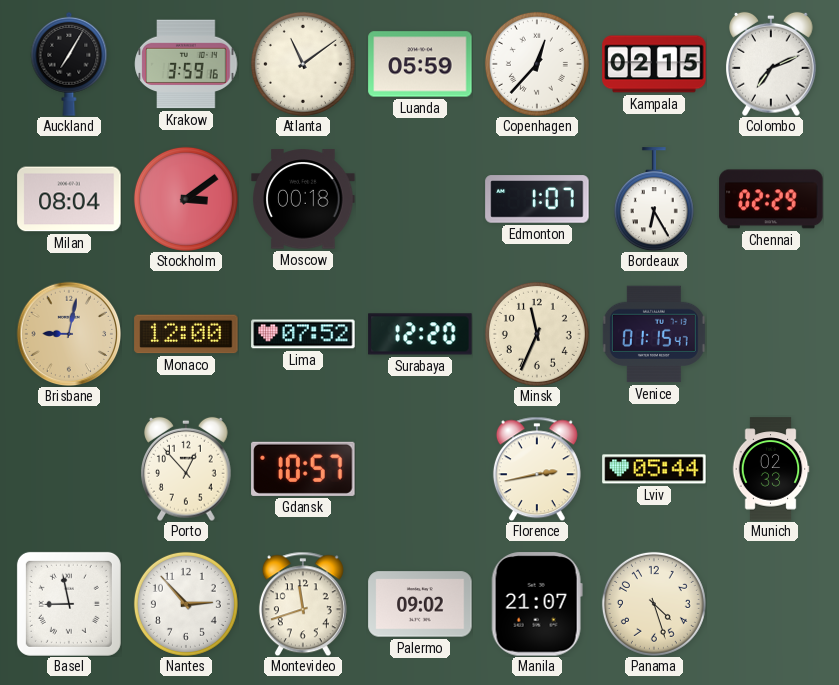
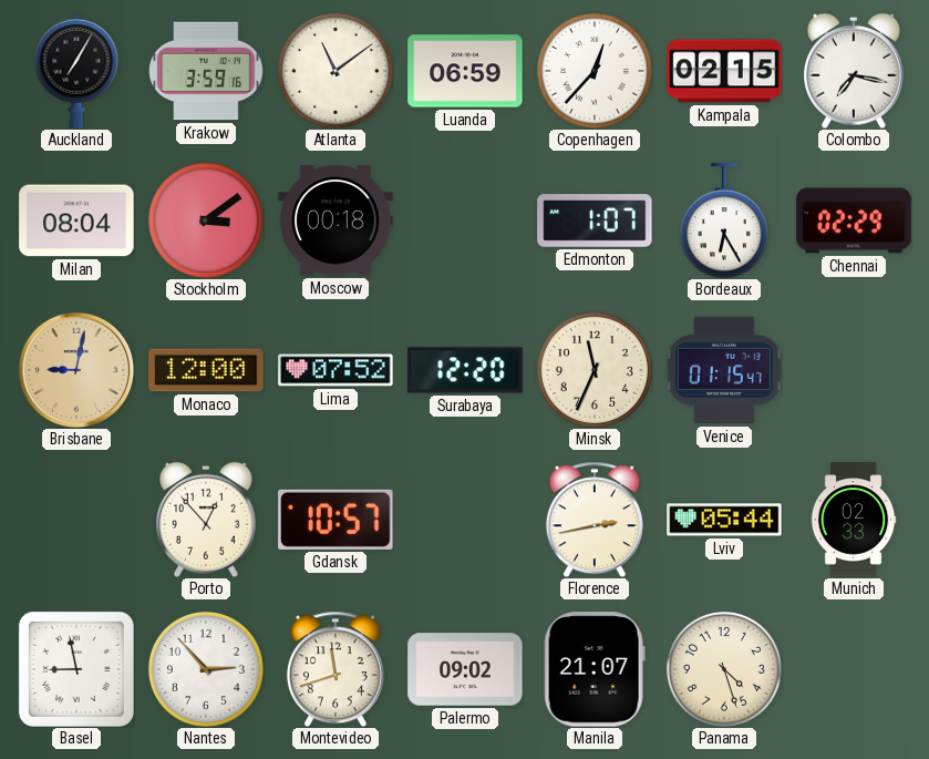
Luanda: 05:59 -> 06:59 (465, 71)
Colombo: 7:11 -> 7:17 (855, 71)
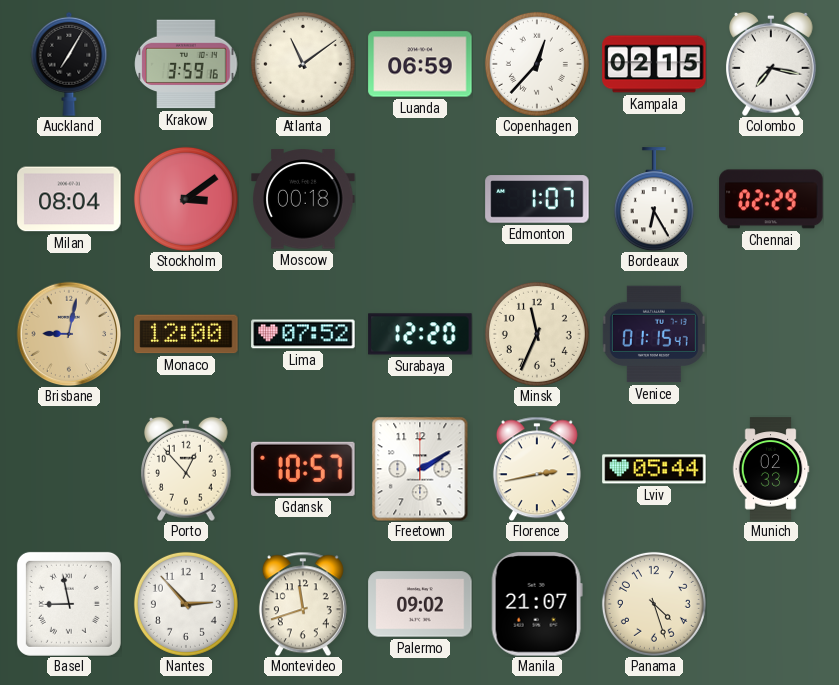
Freetown: none -> 2:10 (420, 469)
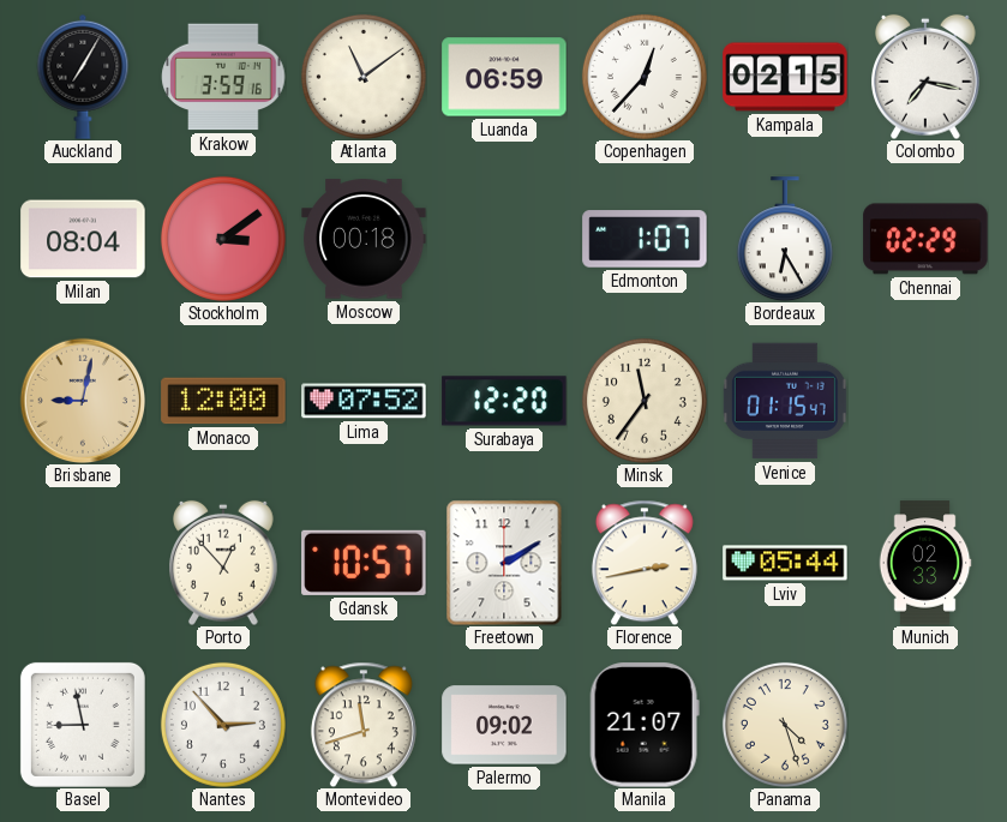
Minsk: 11:34 -> 11:36 (645, 401)
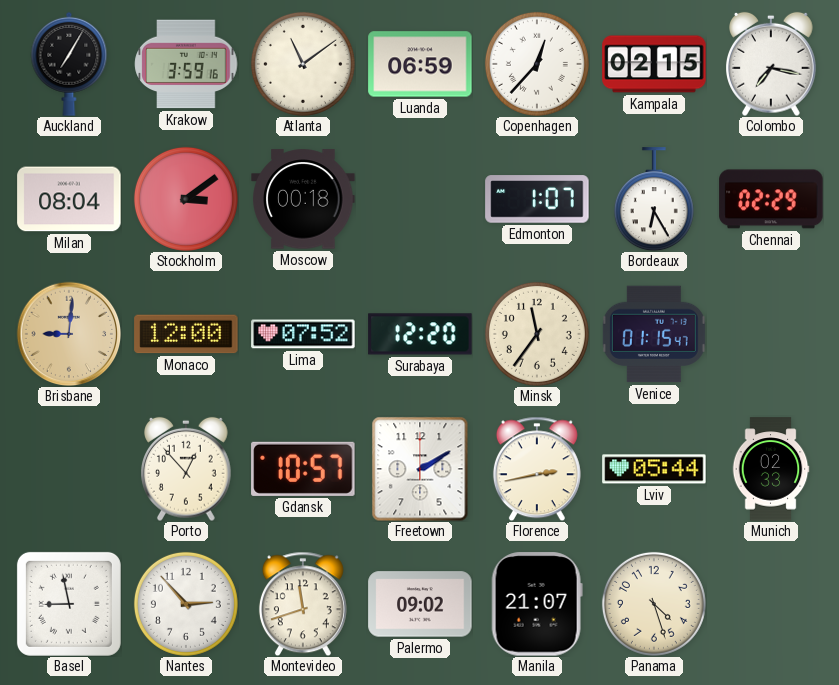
Brisbane: 9:02 -> 9:01 (69, 334)
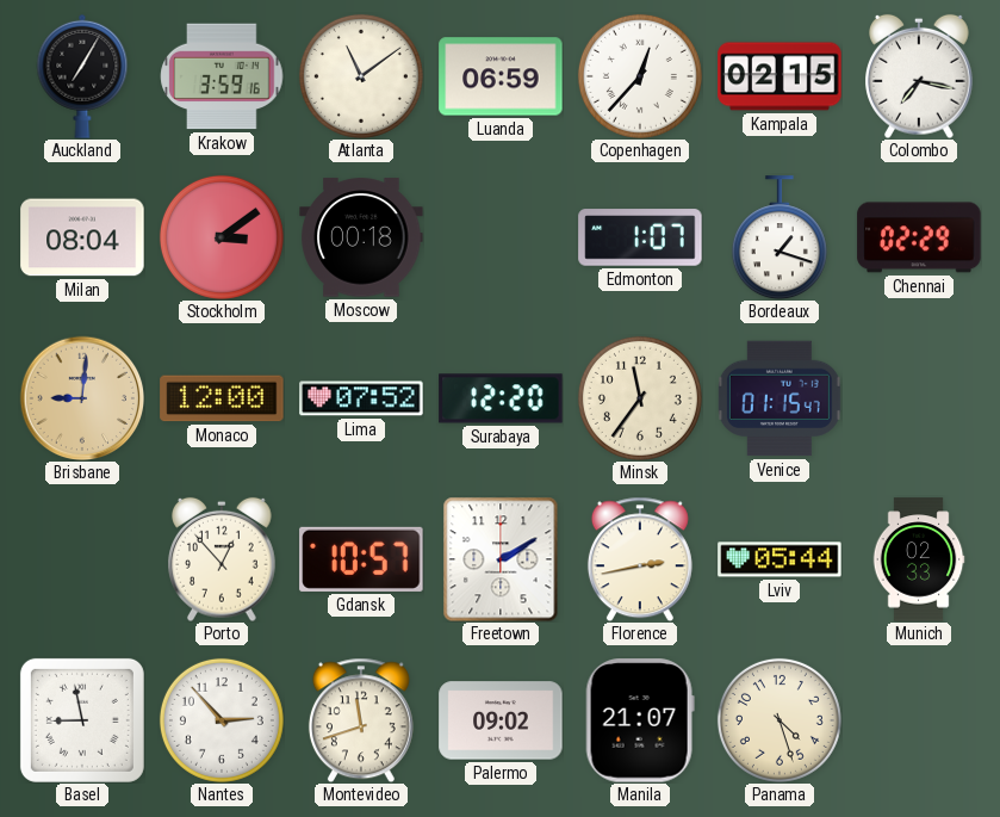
Bordeaux: 6:25 -> 1:18 (779, 237)
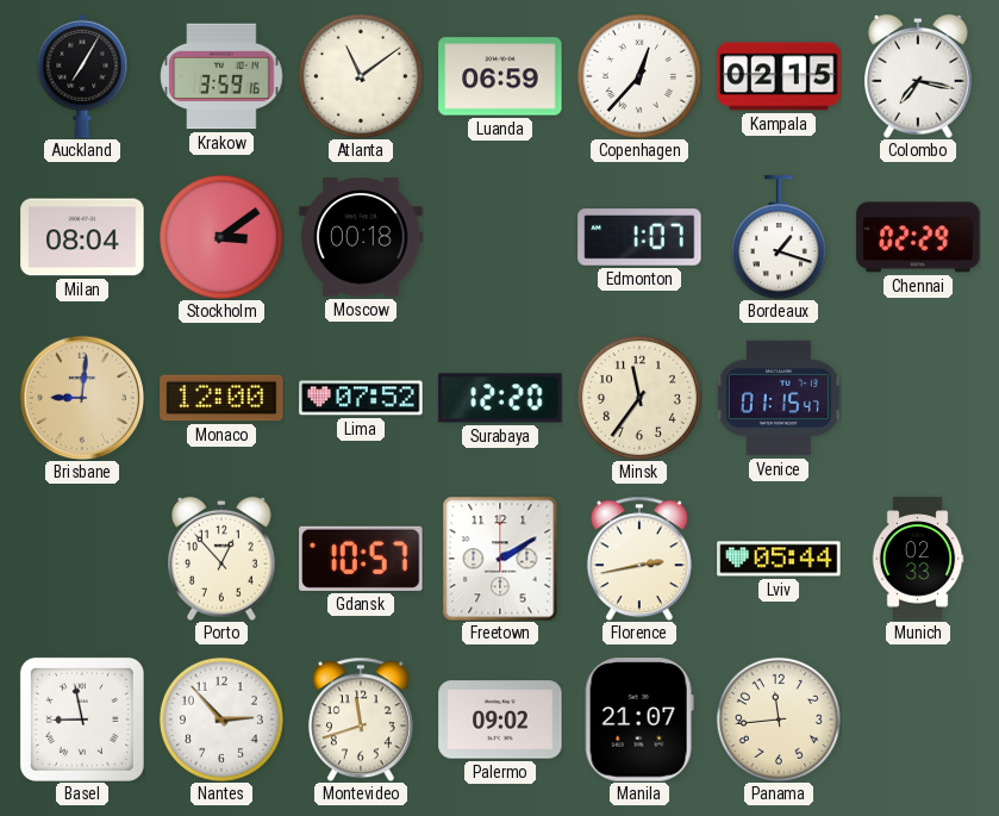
Panama: 4:27 -> 11:44 (779, 720)
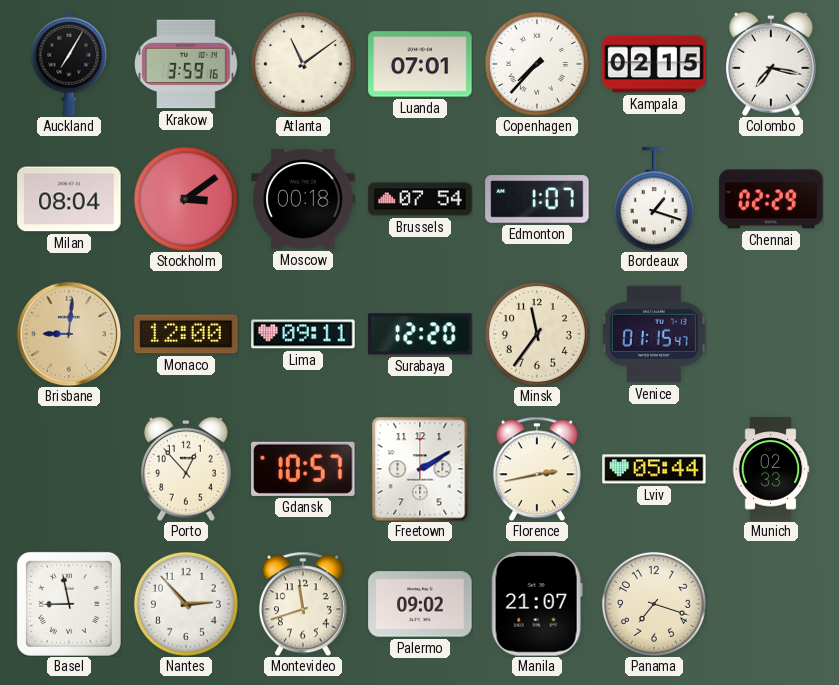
Luanda: 06:59 -> 07:01 (420, 64)
Copenhagen: 12:37 -> 7:37 (537, 64)
Brussels: none -> 07:54 (420, 199)
Lima: 07:52 -> 09:11 (303, 334)
Panama: 11:44 -> 7:18 (654, 604)
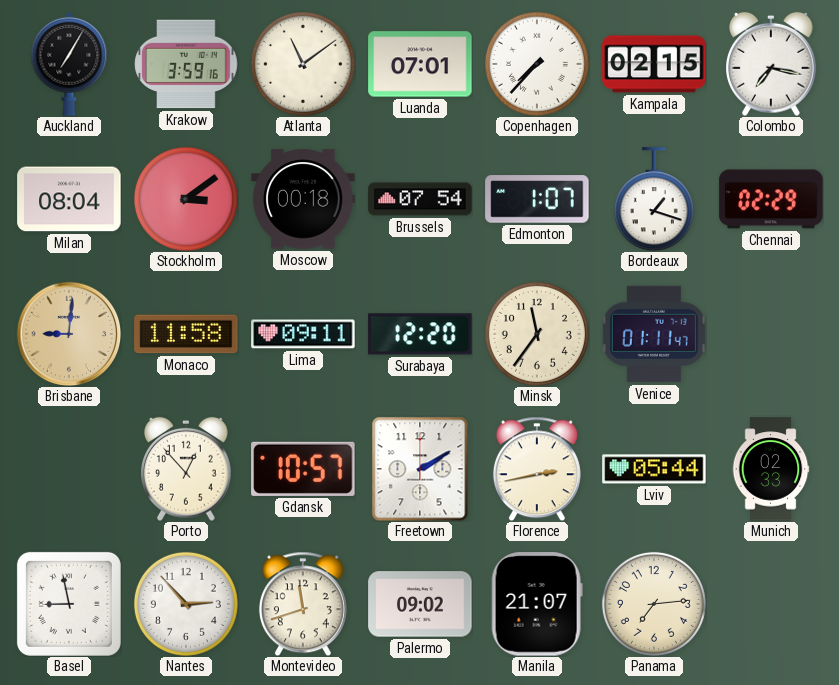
Monaco: 12:00 -> 11:58 (186, 334)
Venice: 01:15 -> 01:11 (654, 334)
Panama: 7:18 -> 7:14 (654, 604)
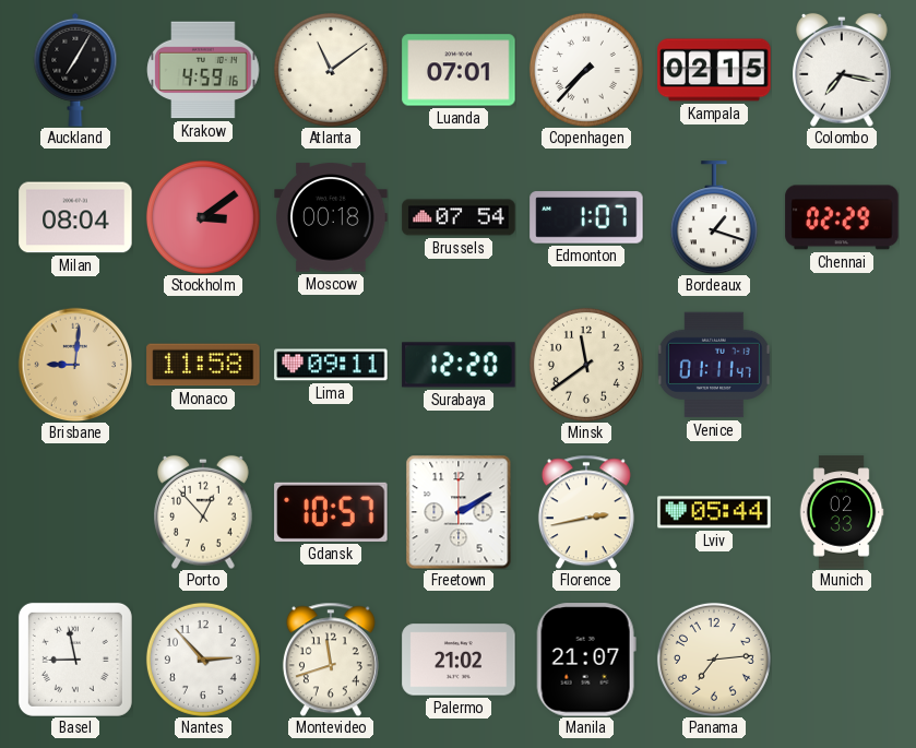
Krakow: 3:59 -> 4:59 (203, 70)
Minsk: 11:36 -> 11:39 (586, 365)
Palermo: 09:02 -> 21:02 (459, 660)
